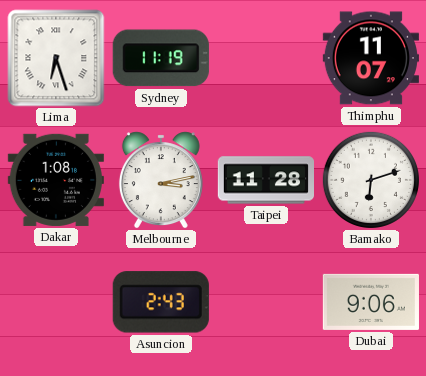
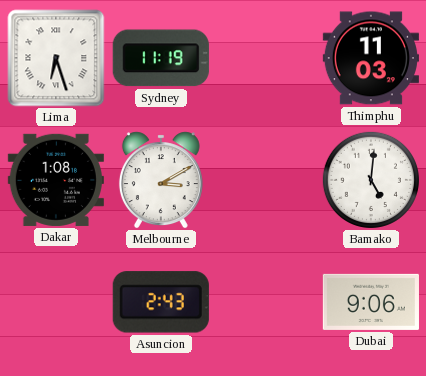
Thimphu: 11:07 -> 11:03 (371, 58)
Melbourne: 3:13 -> 3:10 (161, 180)
Taipei: 11:28 -> none (265, 180)
Bamako: 6:12 -> 5:01 (371, 180)
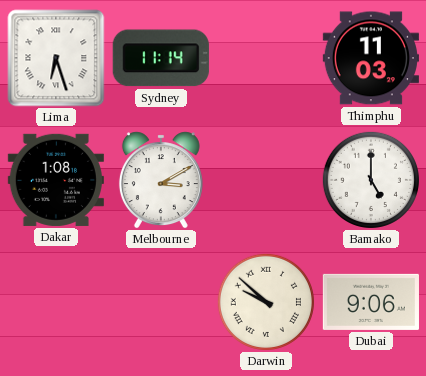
Sydney: 11:19 -> 11:14 (161, 58)
Bamako: 5:01 -> 5:00 (371, 180)
Asuncion: 2:43 -> none (161, 302)
Darwin: none -> 9:52 (266, 302)
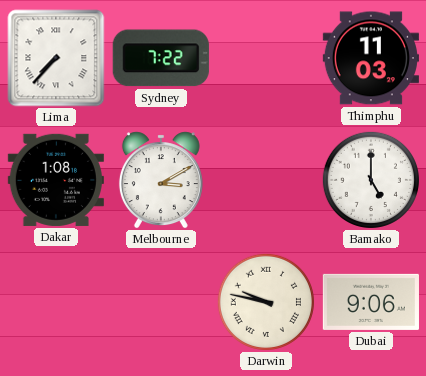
Lima: 6:27 -> 7:37 (56, 58)
Sydney: 11:14 -> 7:22 (161, 58)
Darwin: 9:52 -> 9:47 (266, 302)
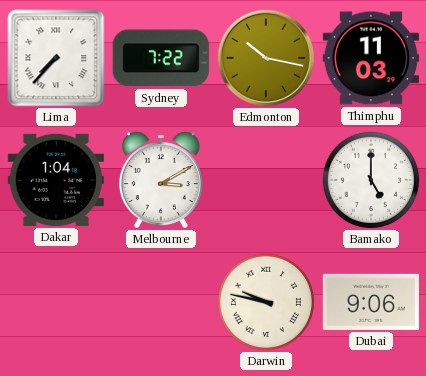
Edmonton: none -> 10:17 (266, 58)
Dakar: 1:08 -> 1:04 (56, 180)
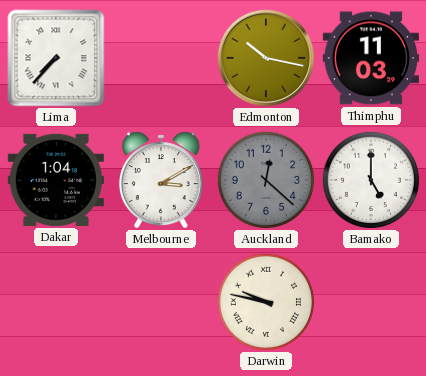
Sydney: 7:22 -> none (161, 58)
Auckland: none -> 12:22 (266, 180)
Dubai: 9:06 -> none (371, 302)
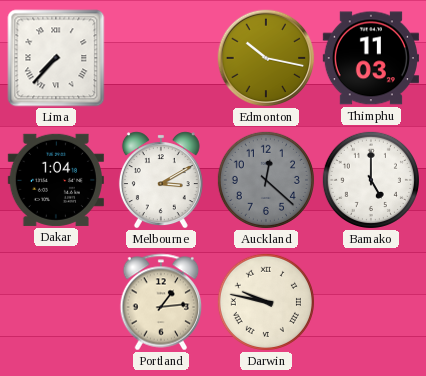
Portland: none -> 1:14 (161, 302)
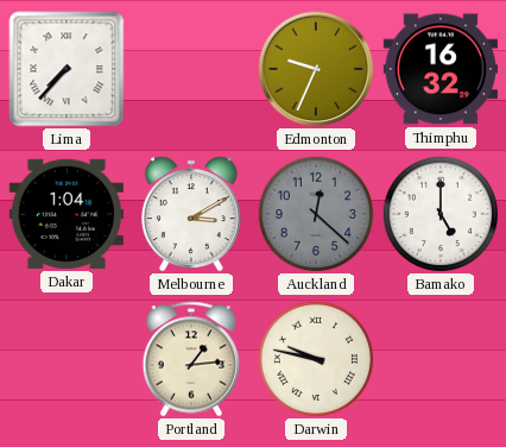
Edmonton: 10:17 -> 9:34 (316, 69)
Thimphu: 11:03 -> 16:32 (441, 69)
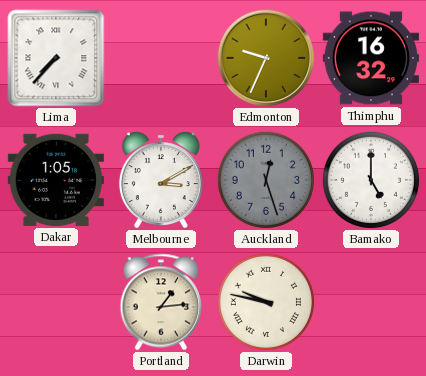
Dakar: 1:04 -> 1:05 (56, 180)
Auckland: 12:22 -> 12:27 (266, 180)
